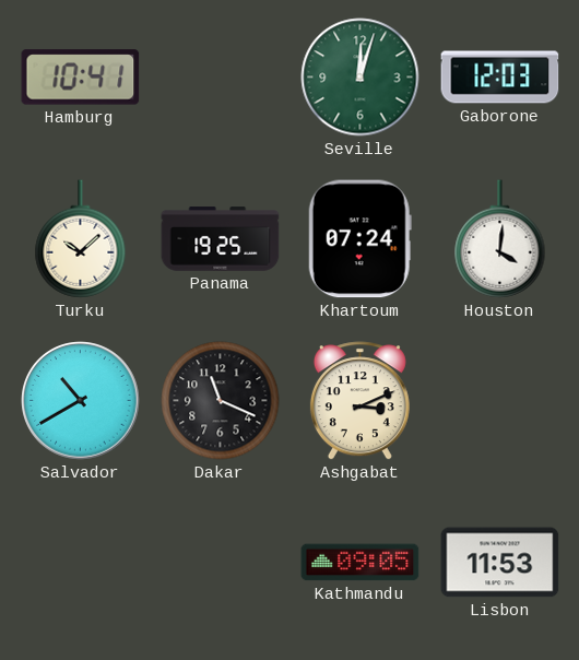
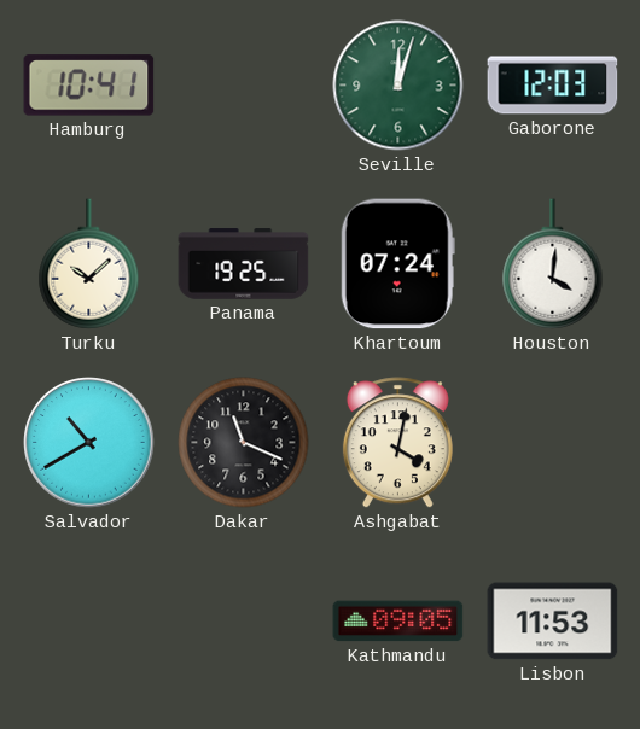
Ashgabat: 3:11 -> 4:02 (397, 443)
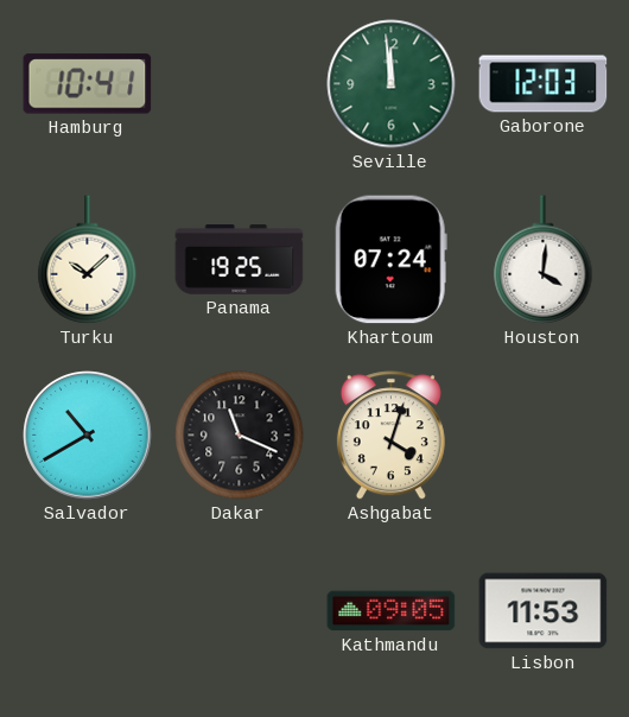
Seville: 12:03 -> 11:59 (392, 84)
Ashgabat: 4:02 -> 4:03 (390, 436)
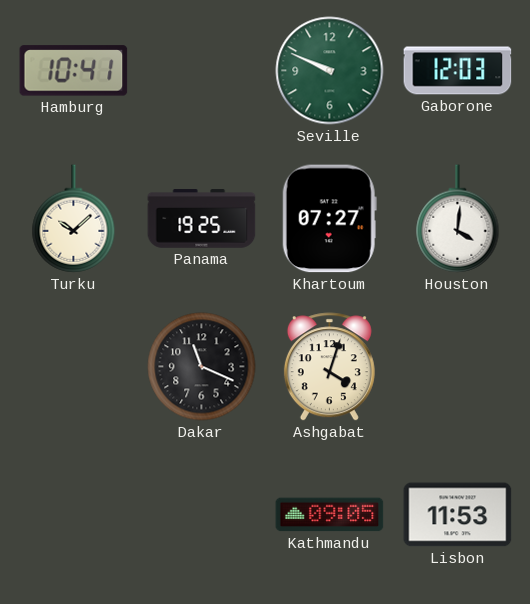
Seville: 11:59 -> 9:49 (330, 71)
Khartoum: 07:24 -> 07:27 (329, 219)
Salvador: 10:40 -> none (88, 436)
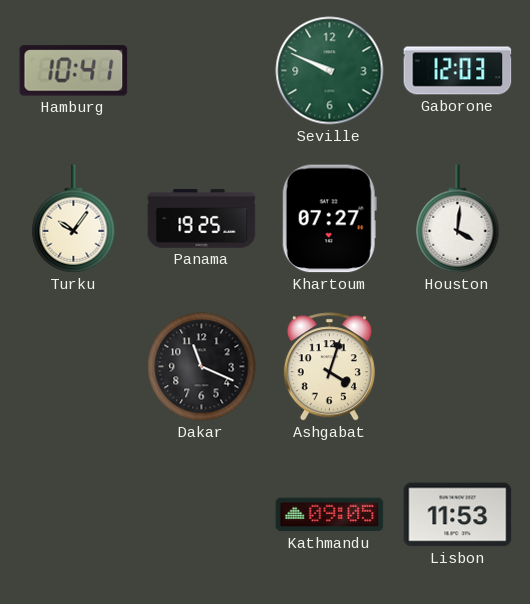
Turku: 10:08 -> 10:06 (74, 219)
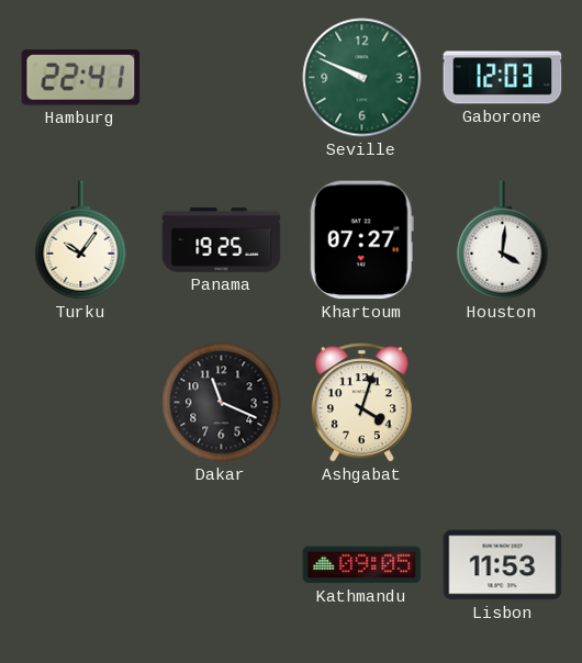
Hamburg: 10:41 -> 22:41 (81, 78)
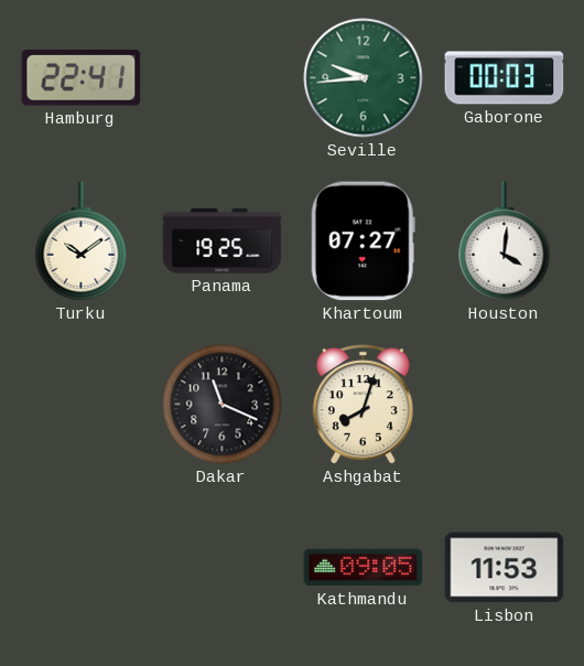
Seville: 9:49 -> 9:44 (364, 78)
Gaborone: 12:03 -> 00:03 (505, 78)
Turku: 10:06 -> 10:09 (82, 241)
Ashgabat: 4:03 -> 8:03 (363, 405)
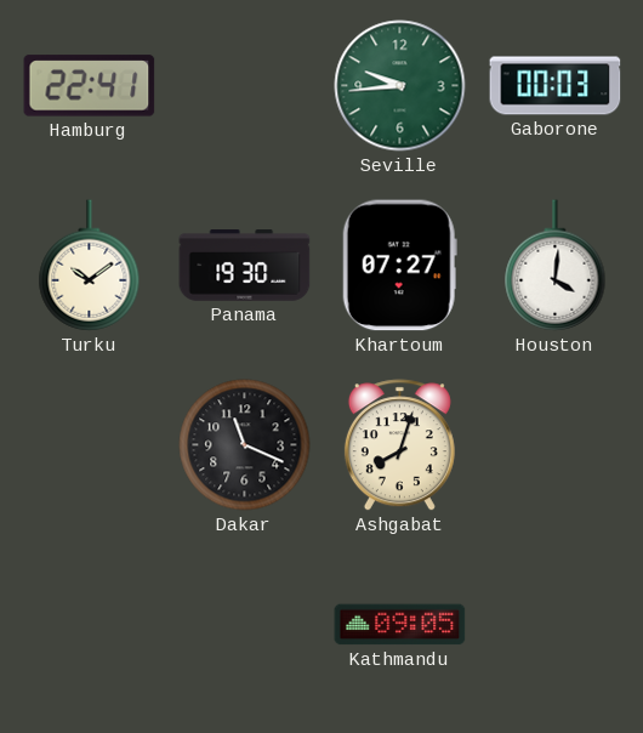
Panama: 19:25 -> 19:30 (245, 266)
Lisbon: 11:53 -> none (505, 568)
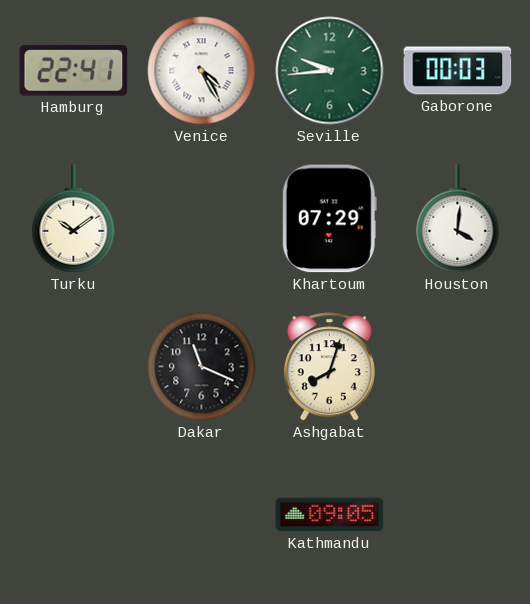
Venice: none -> 4:25 (202, 71)
Panama: 19:30 -> none (245, 266)
Khartoum: 07:27 -> 07:29 (329, 219)
